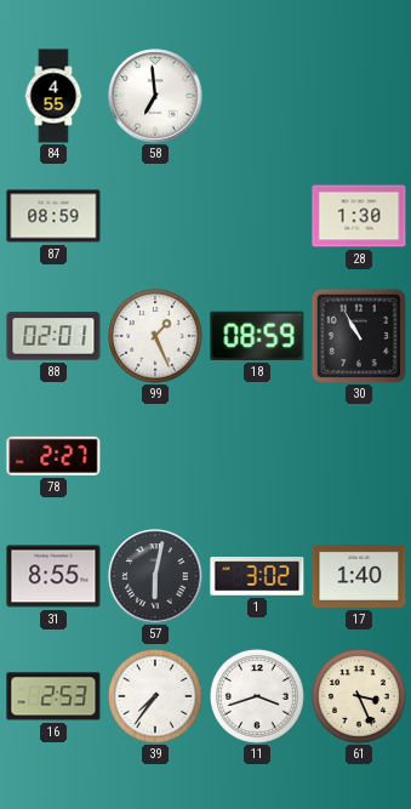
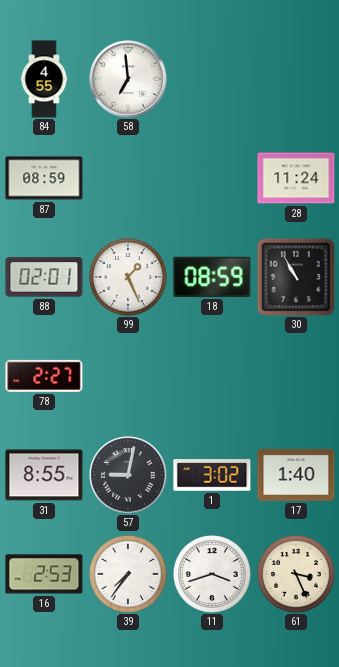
28: 1:30 -> 11:24 (296, 178)
57: 6:02 -> 9:02 (128, 475)
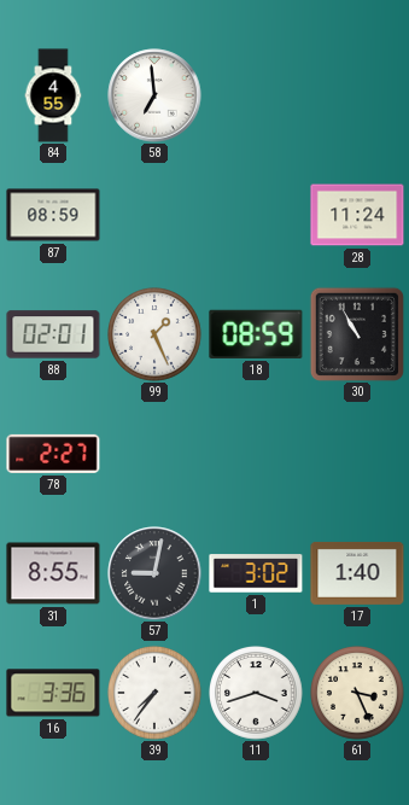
16: 2:53 -> 3:36 (53, 693)
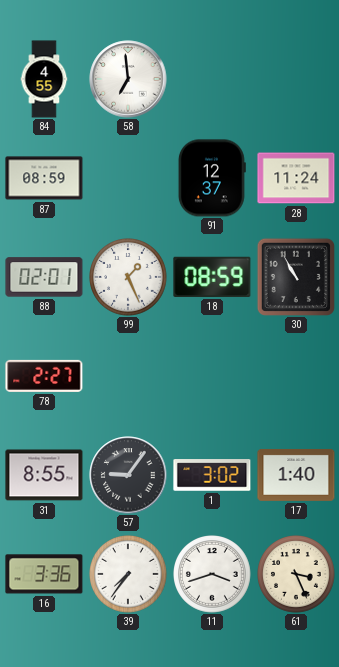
91: none -> 12:37 (212, 178)
57: 9:02 -> 9:06 (128, 475)
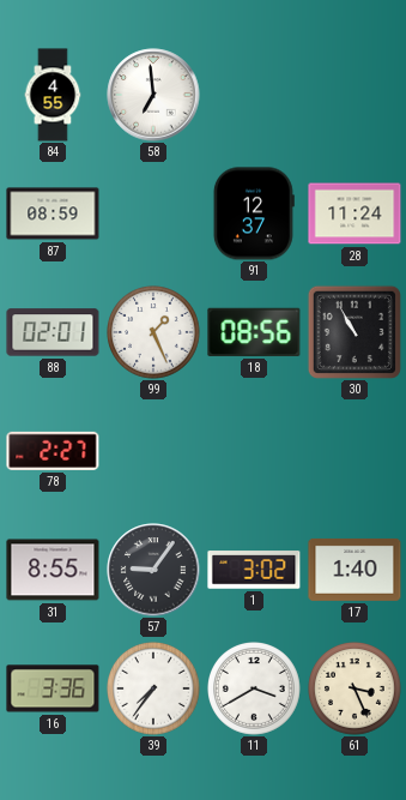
18: 08:59 -> 08:56 (254, 332)
11: 3:42 -> 3:40 (255, 690)
